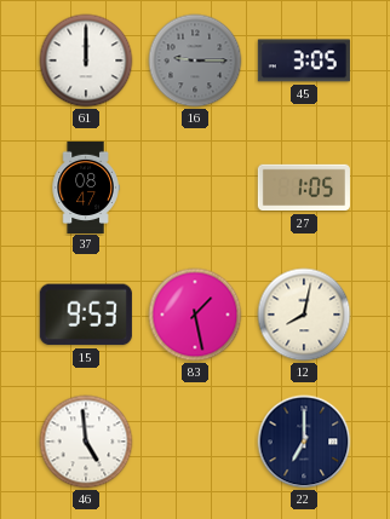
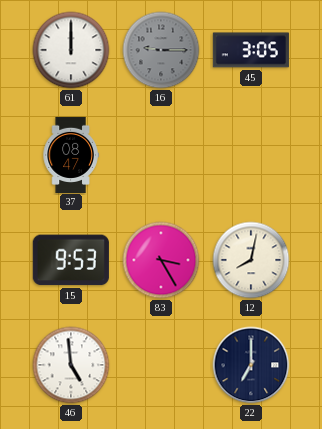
27: 1:05 -> none (304, 188)
83: 1:28 -> 3:25 (161, 260)
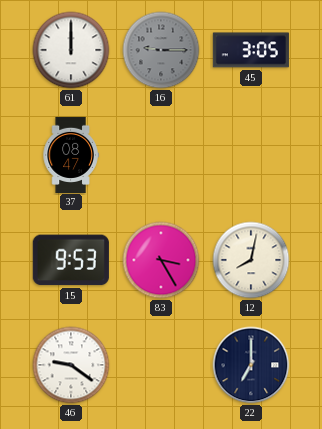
46: 4:59 -> 9:21 (71, 365)
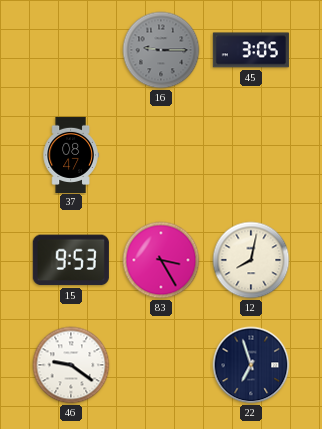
61: 12:00 -> none (71, 50)
22: 7:00 -> 6:57 (251, 365)
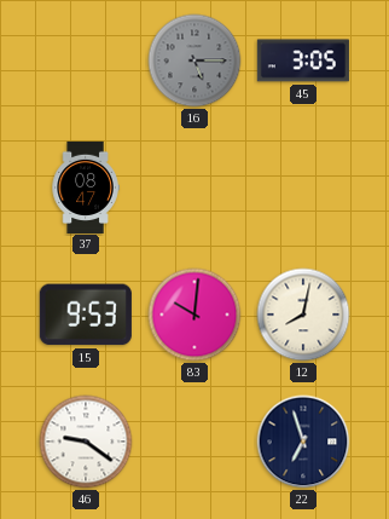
16: 9:15 -> 5:15 (194, 60)
83: 3:25 -> 10:01 (194, 315)
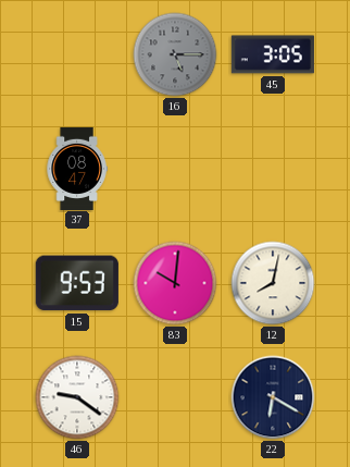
22: 6:57 -> 6:20 (273, 397)
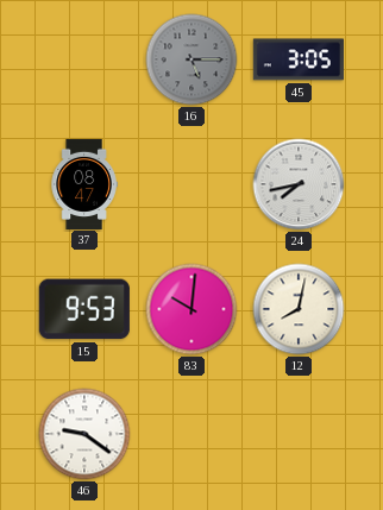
24: none -> 7:43 (299, 184)
22: 6:20 -> none (273, 397)
